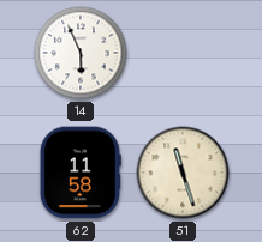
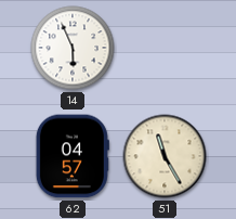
62: 11:58 -> 04:57 (73, 156)
51: 11:27 -> 11:25 (165, 156)
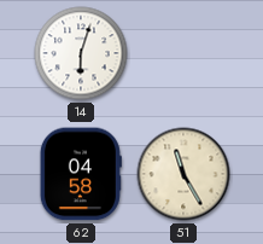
14: 5:56 -> 6:03 (81, 53)
62: 04:57 -> 04:58 (81, 174)
